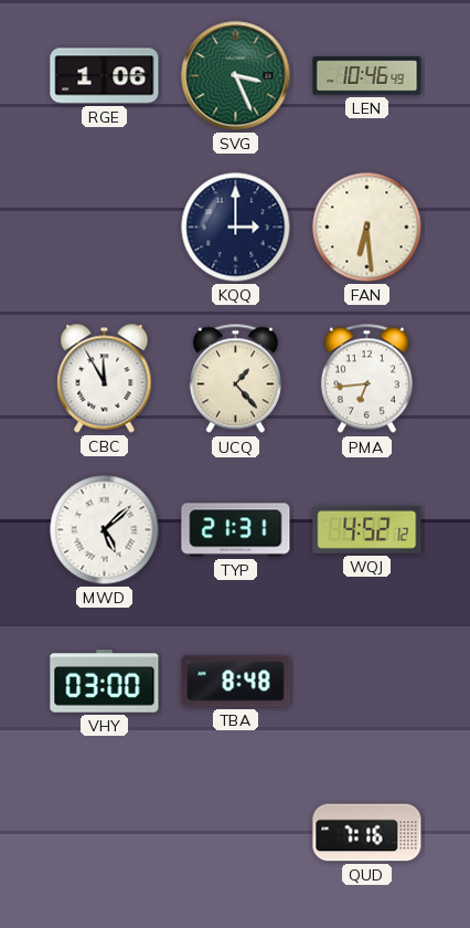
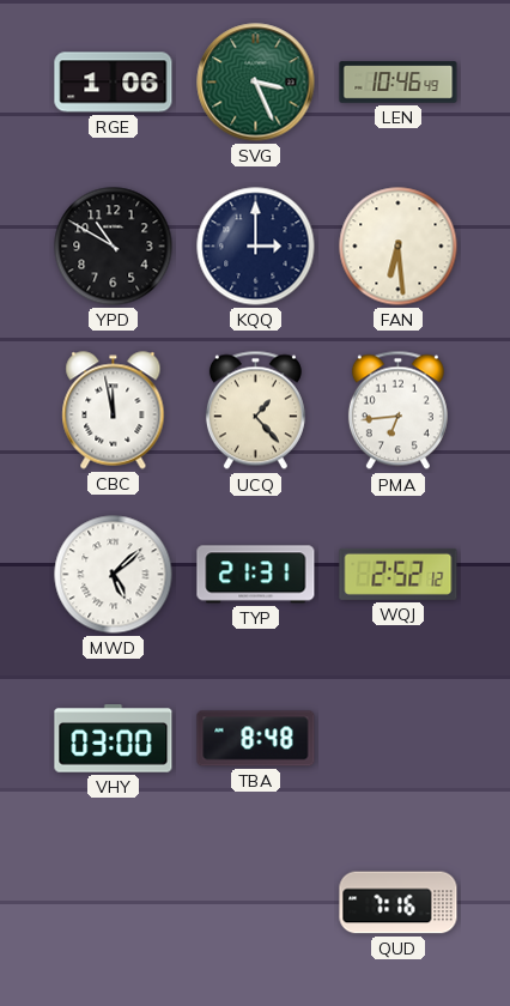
YPD: none -> 10:50 (114, 247)
CBC: 11:55 -> 11:58 (114, 411)
WQJ: 4:52 -> 2:52 (399, 574)
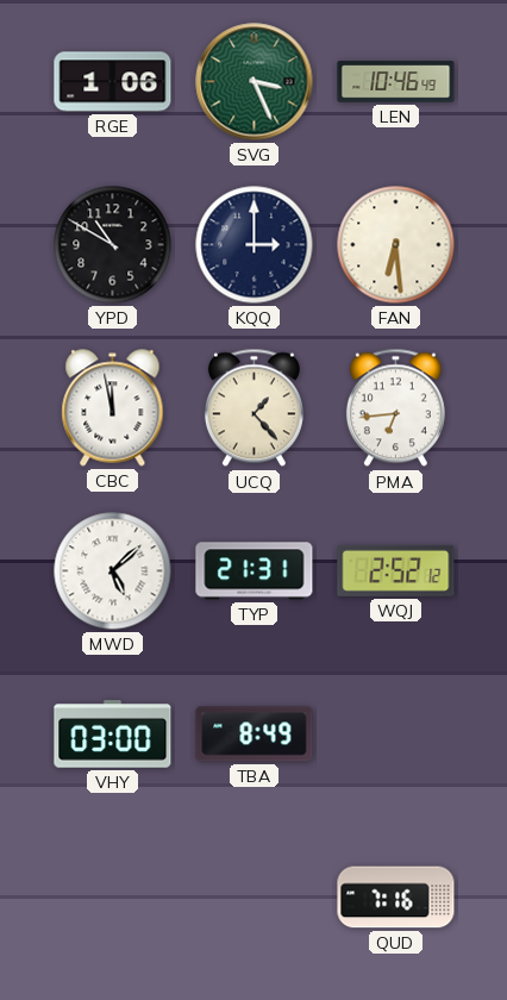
TBA: 8:48 -> 8:49 (255, 735)
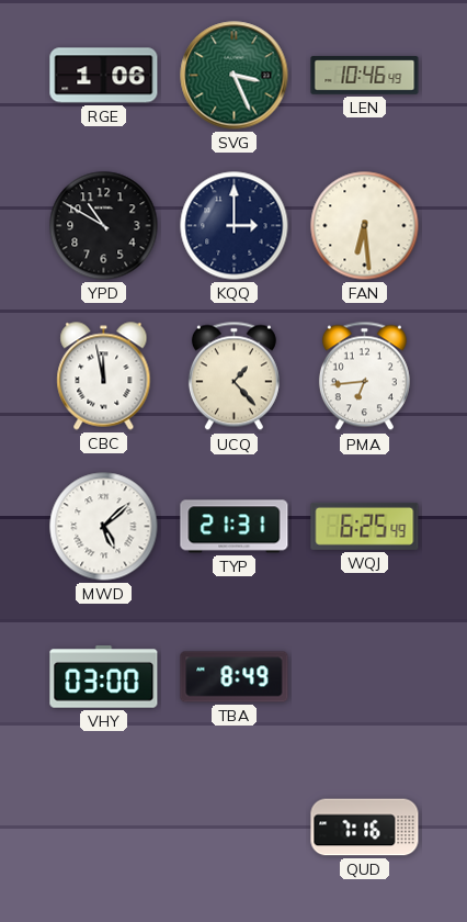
WQJ: 2:52 -> 6:25 (365, 526)
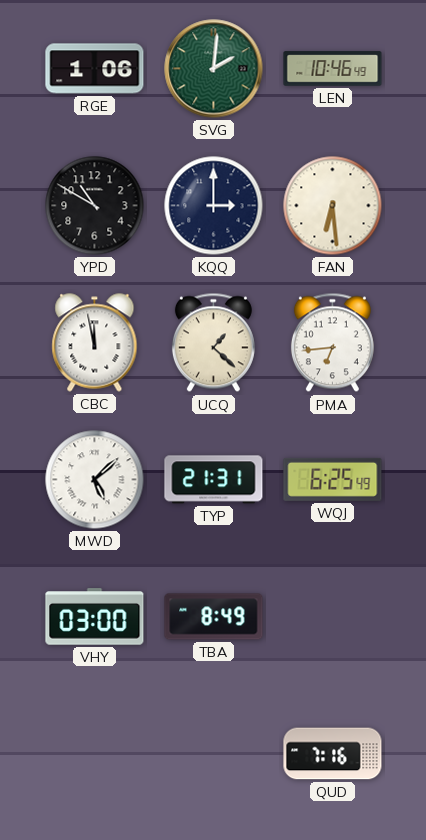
SVG: 3:26 -> 2:01 (214, 69)
UCQ: 1:23 -> 1:22 (213, 343)
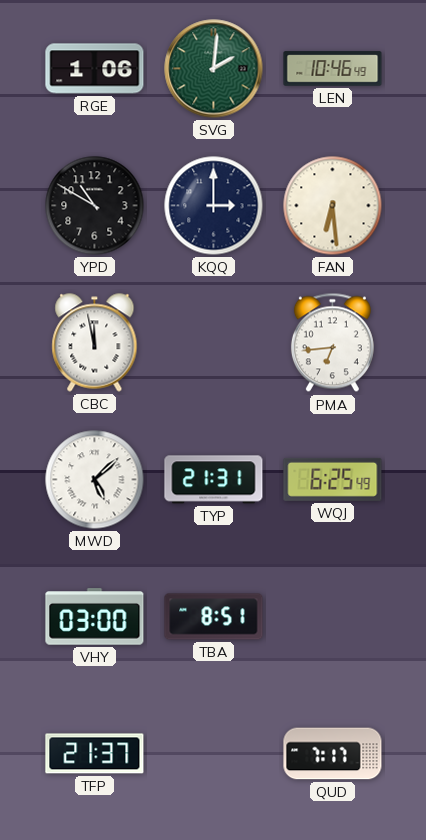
UCQ: 1:22 -> none (213, 343)
TBA: 8:49 -> 8:51 (214, 617)
TFP: none -> 21:37 (95, 754)
QUD: 7:16 -> 7:17 (333, 754)
